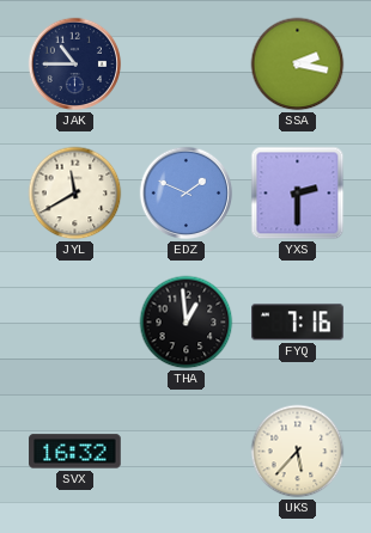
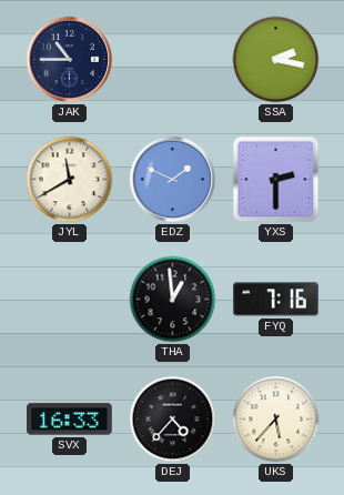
SVX: 16:32 -> 16:33 (70, 420)
DEJ: none -> 4:37 (173, 420)
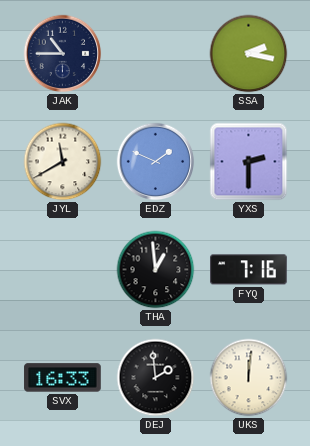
DEJ: 4:37 -> 1:59 (156, 378)
UKS: 5:37 -> 12:01 (249, 378)
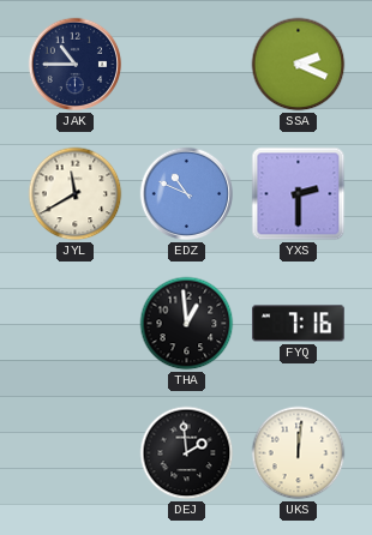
SSA: 2:17 -> 2:19 (299, 65)
EDZ: 1:49 -> 10:49 (187, 194)
SVX: 16:33 -> none (63, 378)
